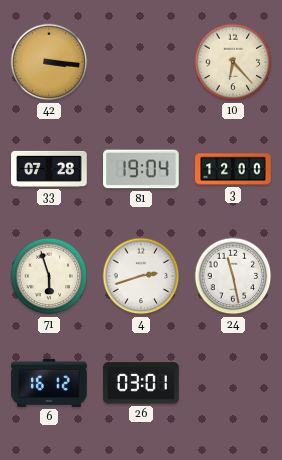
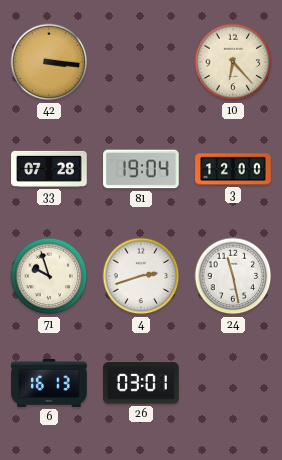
71: 5:57 -> 9:57 (49, 276)
6: 16:12 -> 16:13 (49, 383)
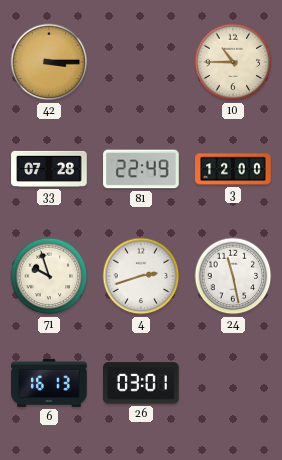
42: 3:16 -> 3:15 (49, 62)
10: 6:23 -> 10:45 (233, 62)
81: 19:04 -> 22:49 (141, 169)
